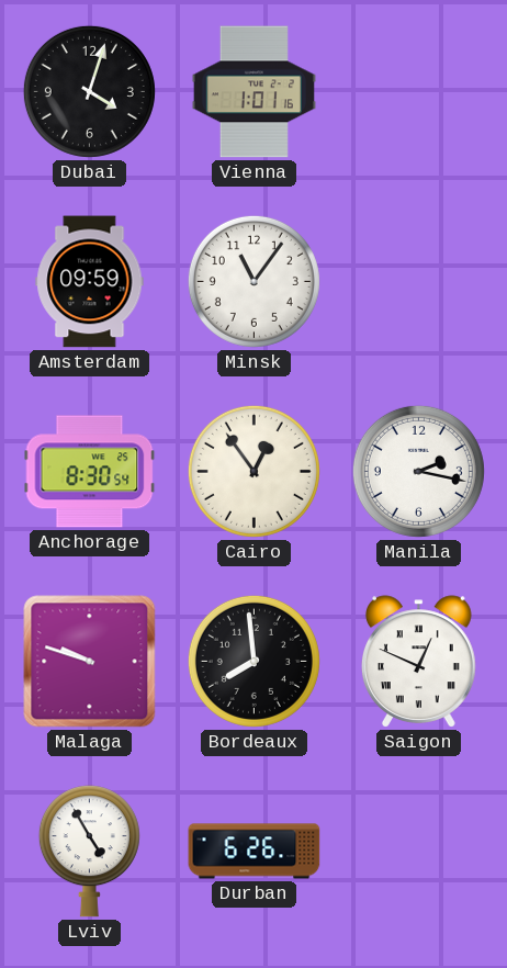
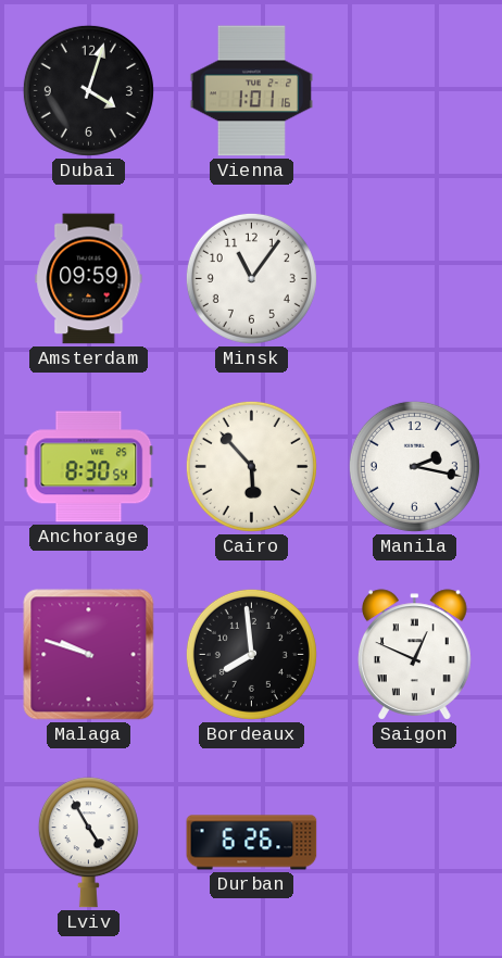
Cairo: 12:54 -> 5:53 (251, 466)
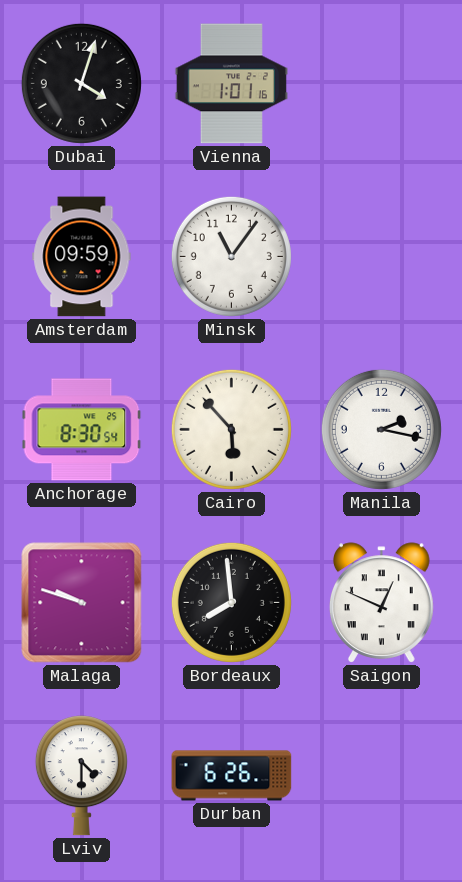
Lviv: 4:55 -> 4:30 (81, 776)
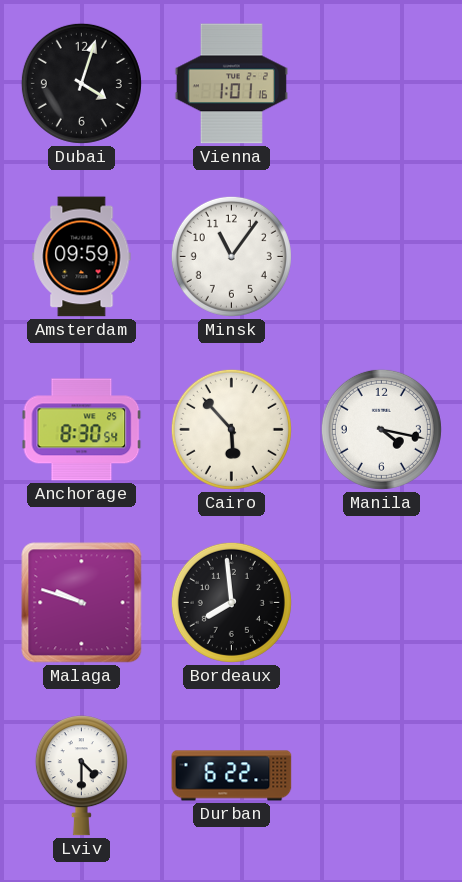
Manila: 2:17 -> 4:17 (381, 429)
Saigon: 12:49 -> none (382, 603)
Durban: 6:26 -> 6:22 (232, 776)
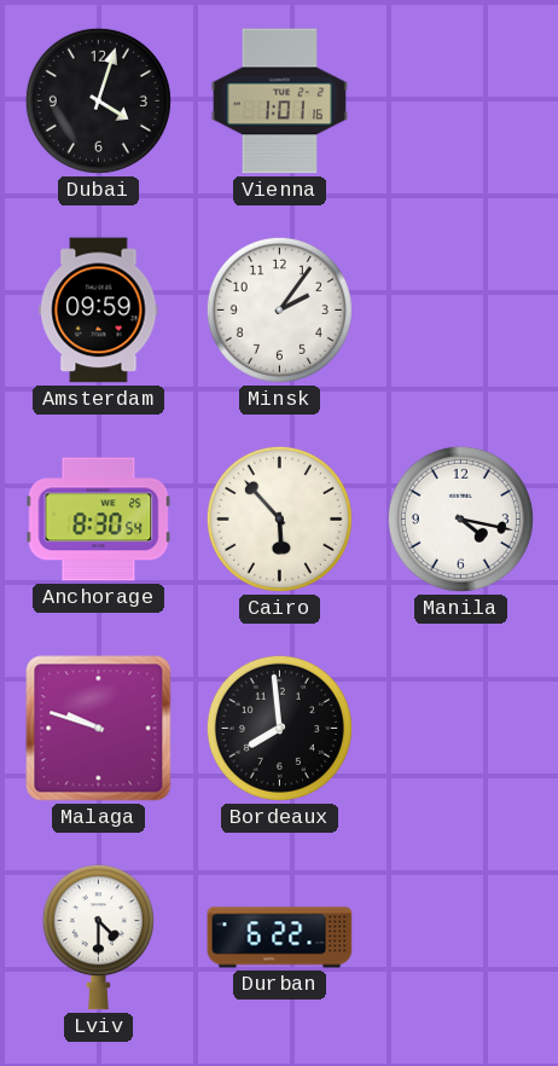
Minsk: 11:06 -> 2:06 (279, 309)
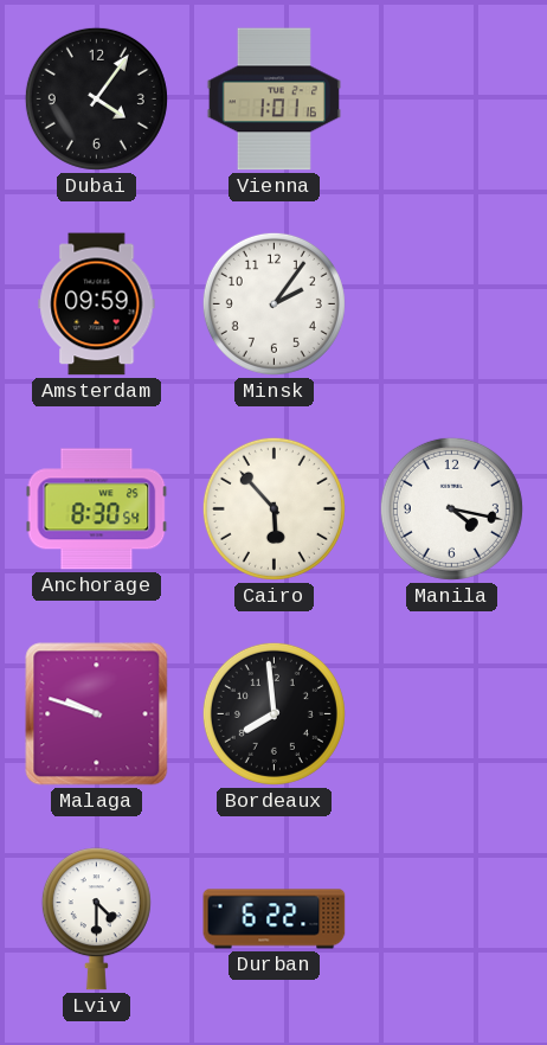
Dubai: 4:03 -> 4:06 (96, 98)
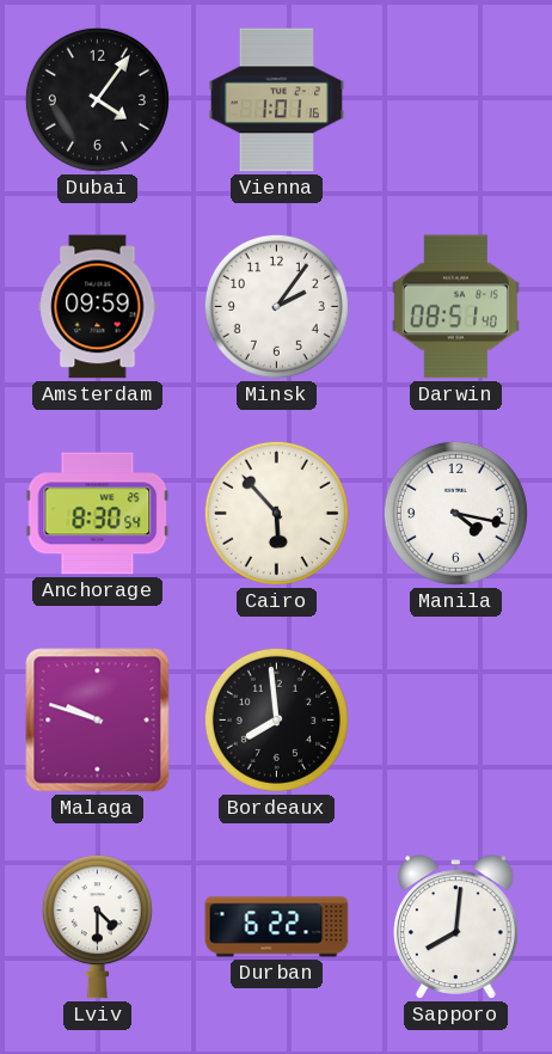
Darwin: none -> 08:51 (455, 307)
Sapporo: none -> 8:01 (456, 927)
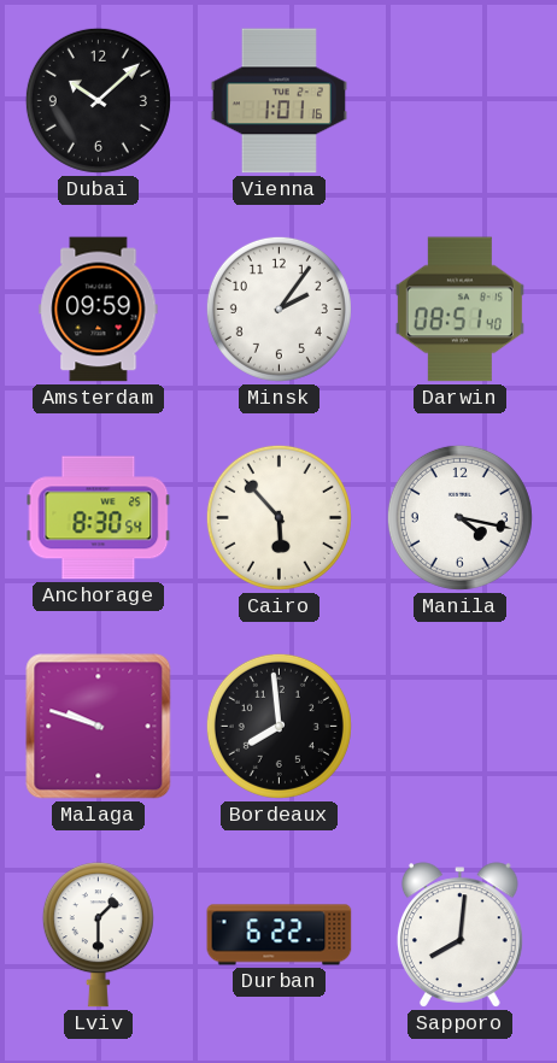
Dubai: 4:06 -> 10:08 (98, 100)
Lviv: 4:30 -> 1:30 (98, 935)
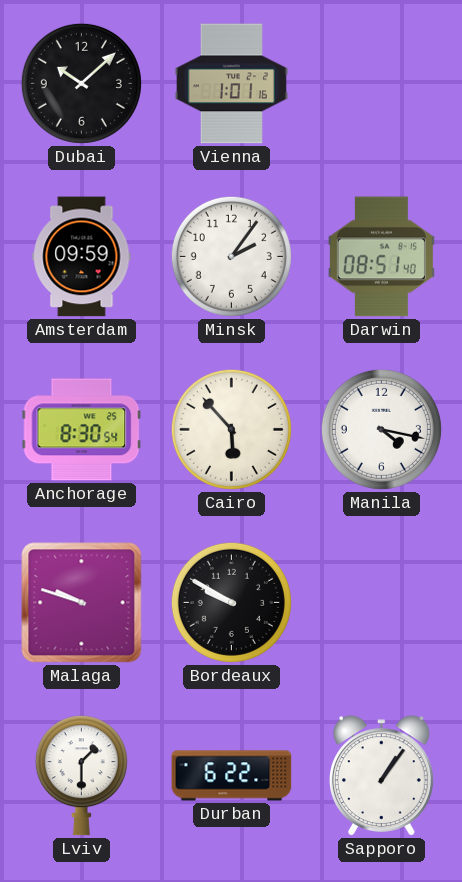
Bordeaux: 7:59 -> 9:50 (231, 602)
Sapporo: 8:01 -> 1:06 (382, 776)
